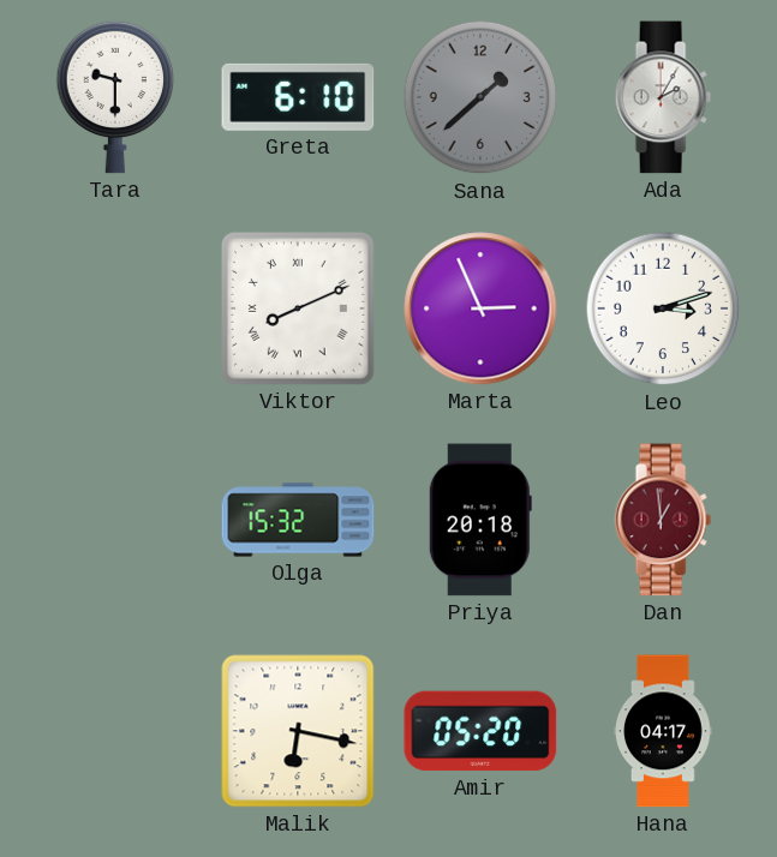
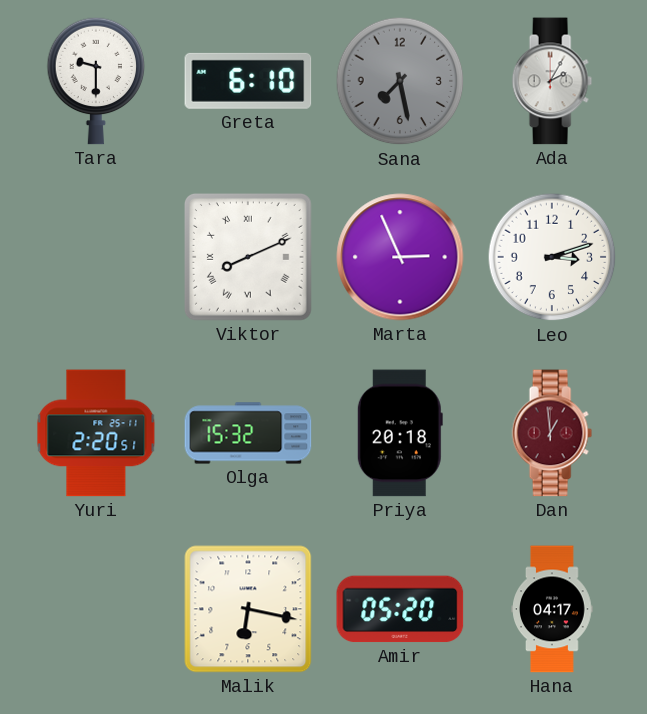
Sana: 1:38 -> 7:28 (400, 81)
Yuri: none -> 2:20 (96, 433)
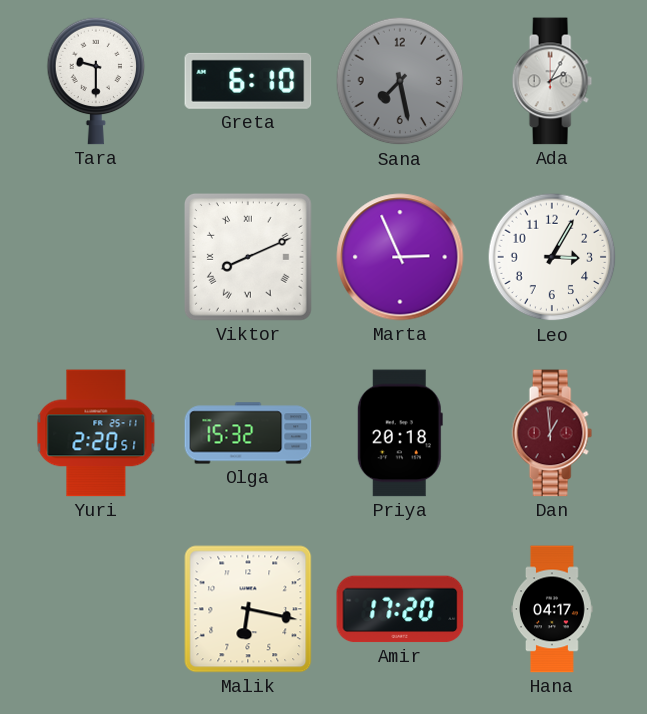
Leo: 3:12 -> 3:05 (552, 257)
Amir: 05:20 -> 17:20 (400, 609)
